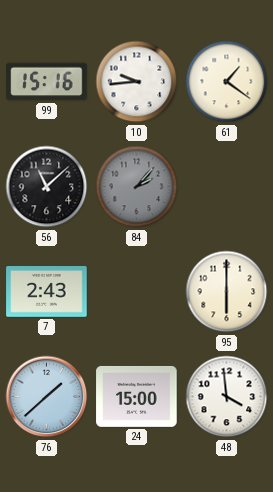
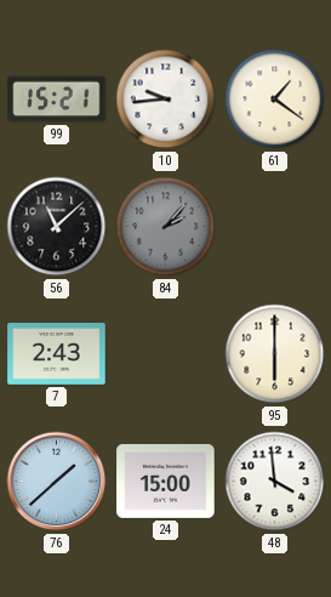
99: 15:16 -> 15:21 (57, 99)
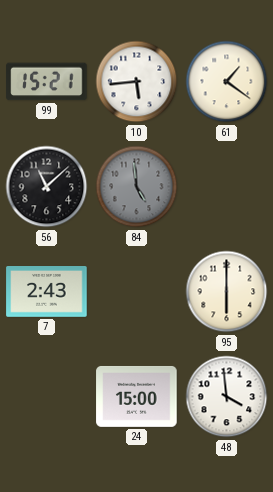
10: 9:44 -> 5:44 (137, 82)
84: 2:07 -> 4:59 (137, 187)
76: 1:38 -> none (57, 482)
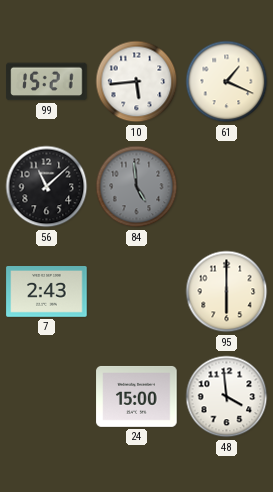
61: 1:21 -> 1:19 (227, 82)
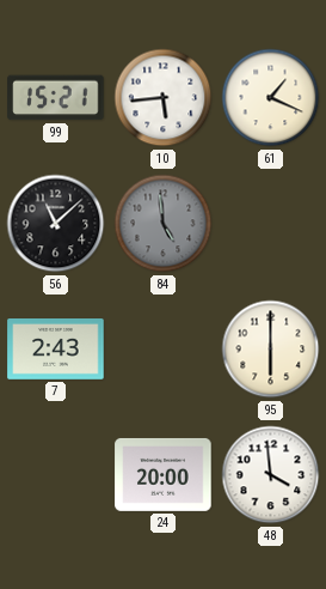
24: 15:00 -> 20:00 (164, 474)
